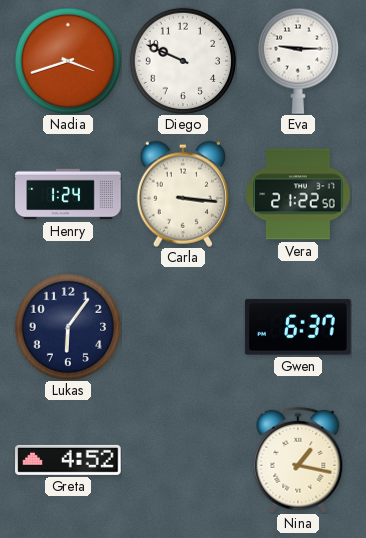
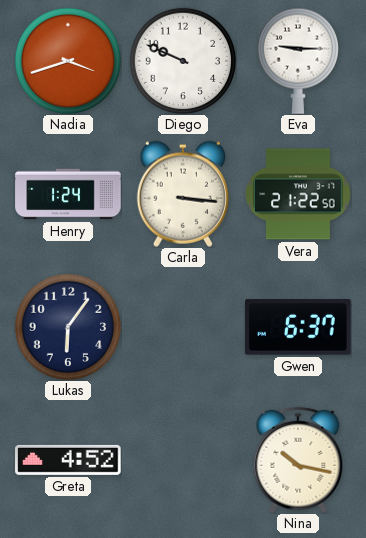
Nina: 1:17 -> 10:17 (298, 460)
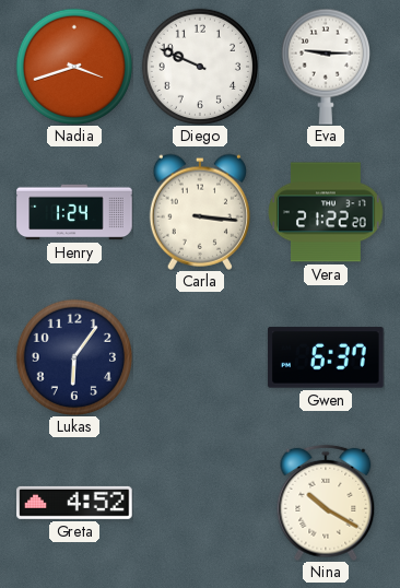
Vera: 21:22:50 -> 21:22:20 (326, 212)
Nina: 10:17 -> 10:20 (326, 503)
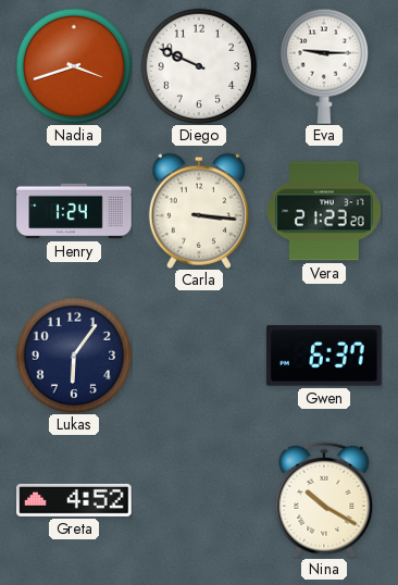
Vera: 21:22 -> 21:23 (324, 211)
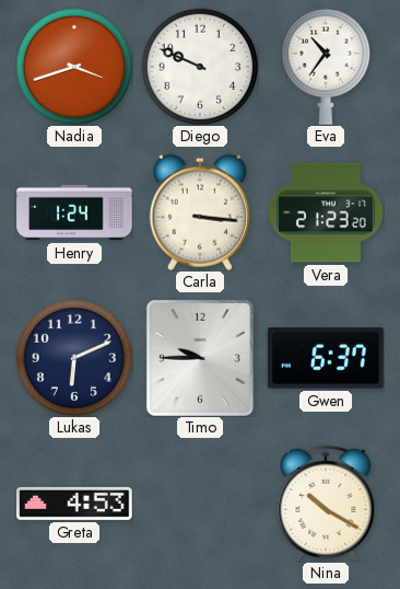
Eva: 9:15 -> 10:36 (326, 67)
Lukas: 6:06 -> 6:11 (73, 357)
Timo: none -> 9:45 (200, 358)
Greta: 4:52 -> 4:53 (74, 504)
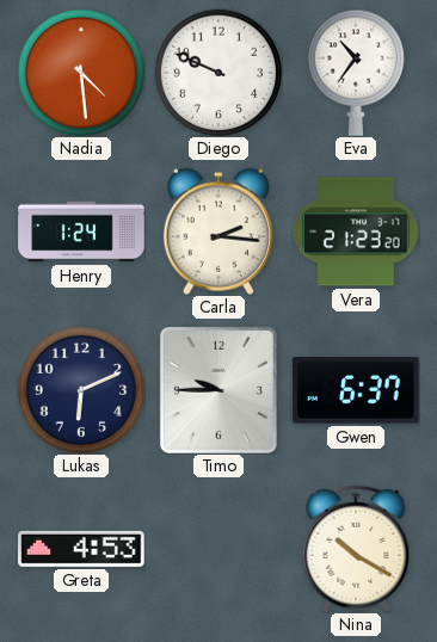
Nadia: 3:42 -> 4:29 (80, 72)
Carla: 3:16 -> 2:16 (217, 232)
